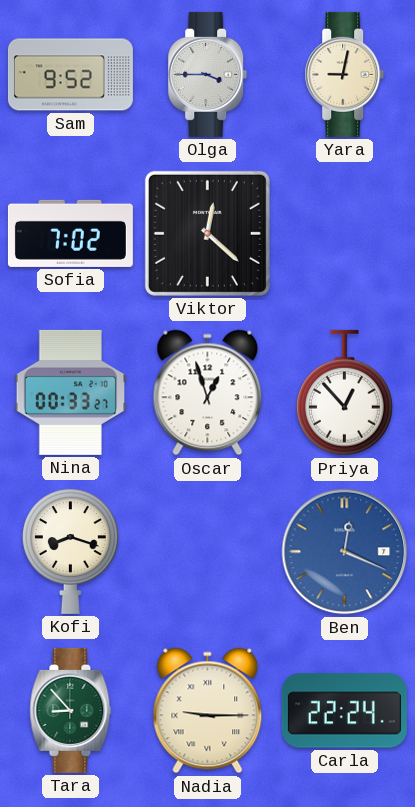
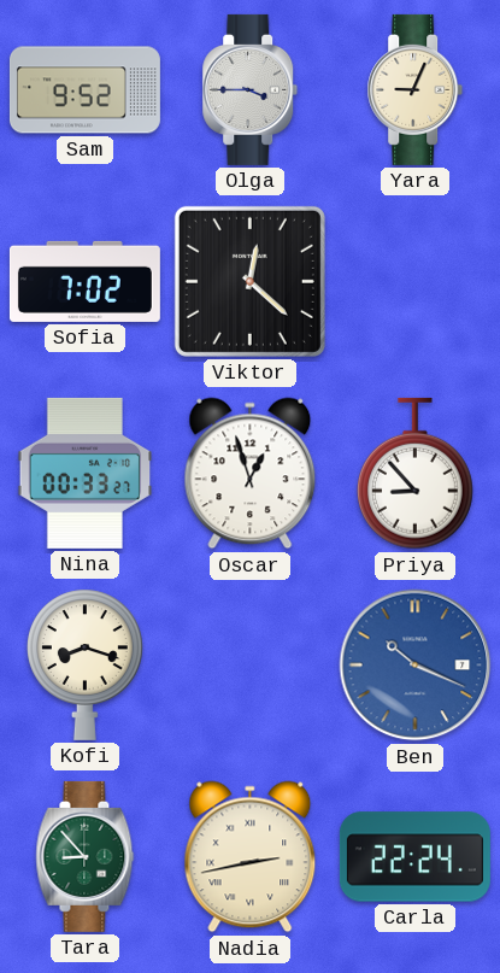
Yara: 9:02 -> 9:04 (416, 89)
Priya: 12:53 -> 8:53 (414, 474)
Ben: 12:19 -> 10:19 (416, 666)
Nadia: 9:15 -> 2:43 (251, 857)
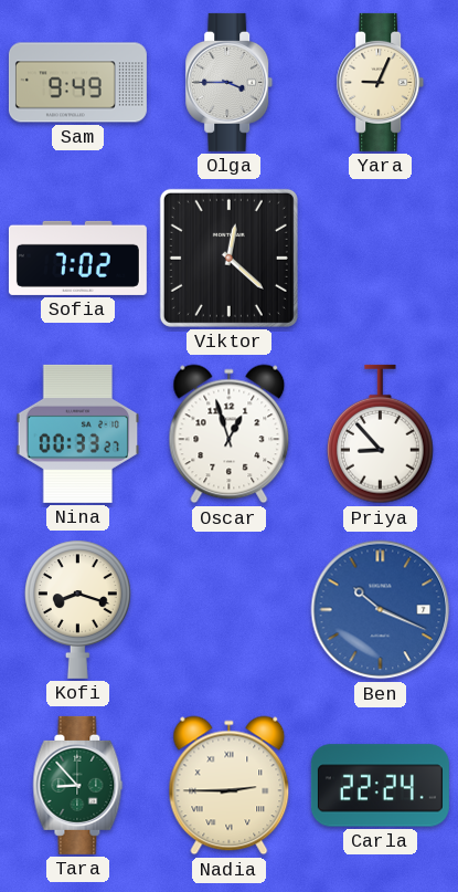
Sam: 9:52 -> 9:49 (77, 83)
Nadia: 2:43 -> 2:45 (230, 786)
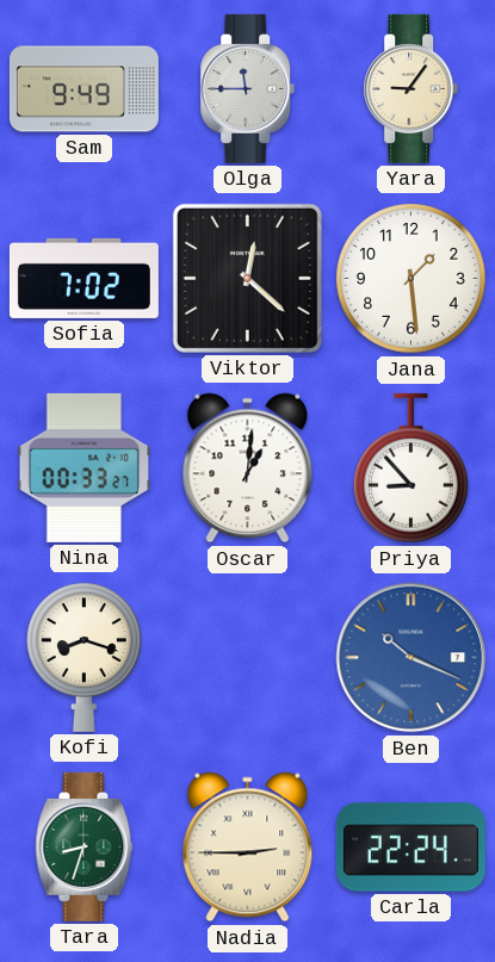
Olga: 3:45 -> 11:45 (248, 88)
Yara: 9:04 -> 9:06 (412, 88)
Jana: none -> 1:29 (412, 279)
Oscar: 12:57 -> 1:01 (248, 468)
Tara: 8:53 -> 8:33 (85, 846)
